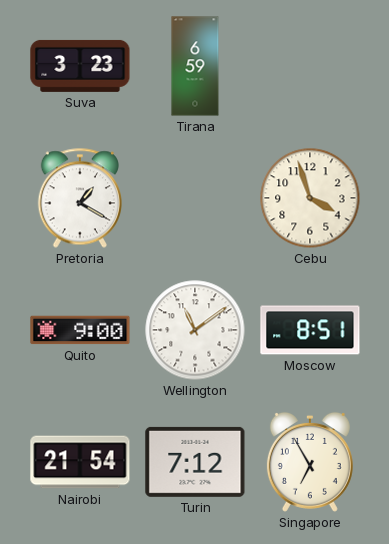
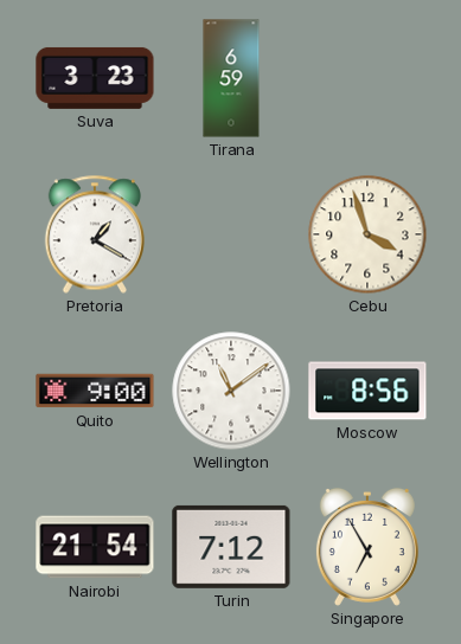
Moscow: 8:51 -> 8:56 (367, 391)
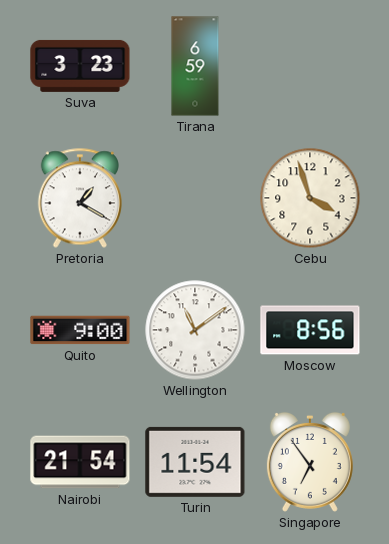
Turin: 7:12 -> 11:54 (195, 462)
Singapore: 6:55 -> 6:54 (310, 462)
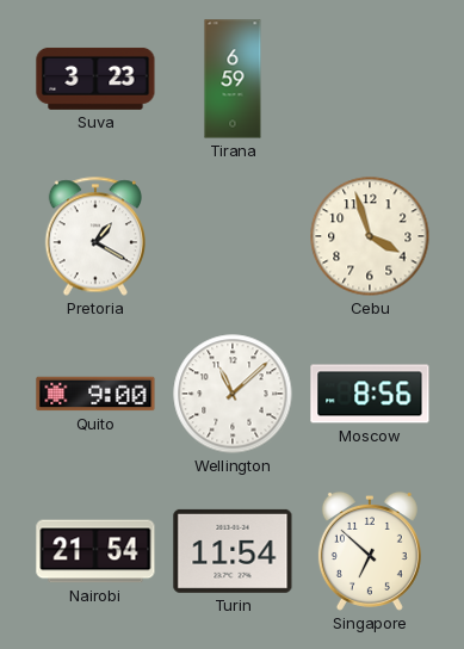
Wellington: 11:09 -> 11:08 (233, 394)
Singapore: 6:54 -> 6:52 (370, 551)
